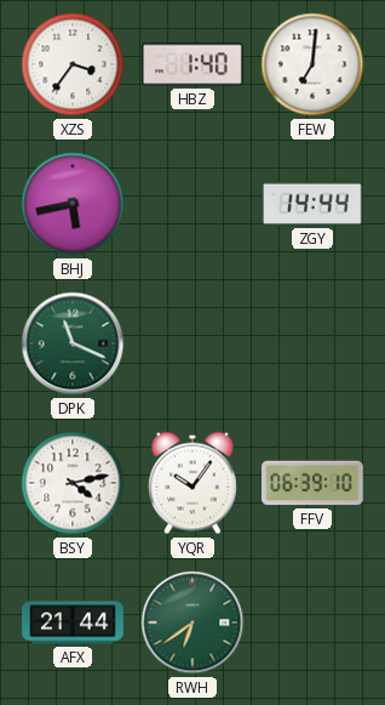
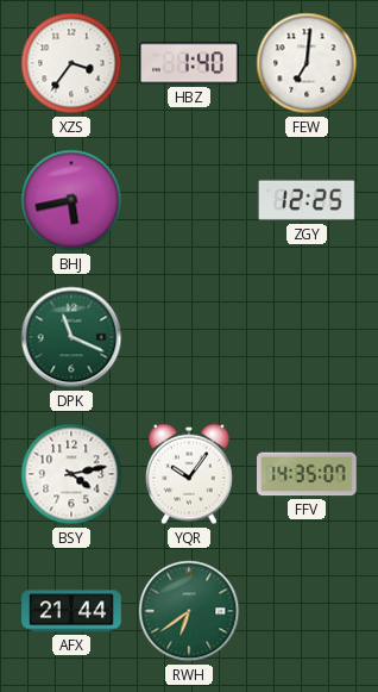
ZGY: 14:44 -> 12:25 (307, 200)
FFV: 06:39 -> 14:35 (308, 474)
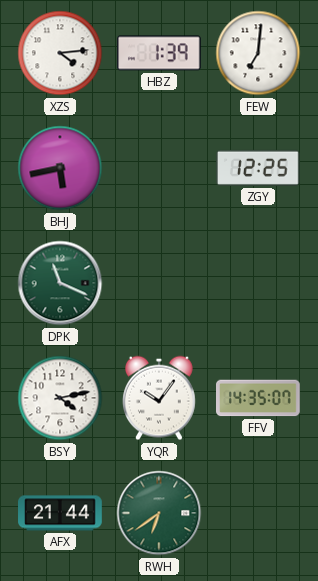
XZS: 3:36 -> 4:14 (60, 53)
HBZ: 1:40 -> 1:39 (160, 53)
